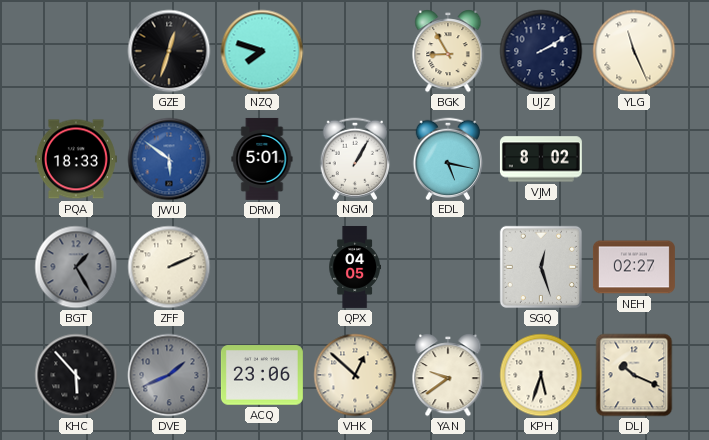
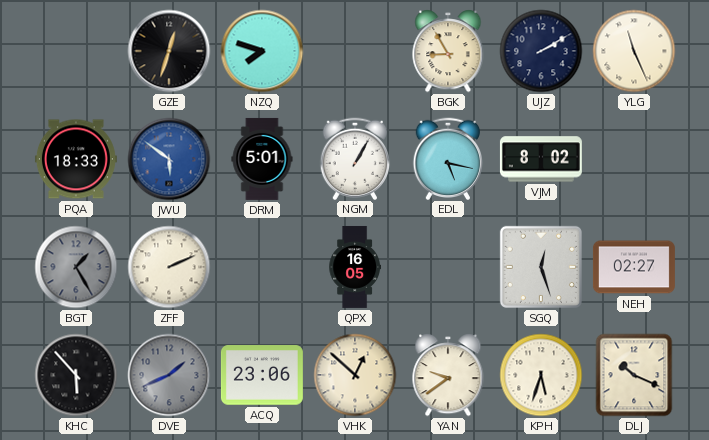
QPX: 04:05 -> 16:05 (354, 267)
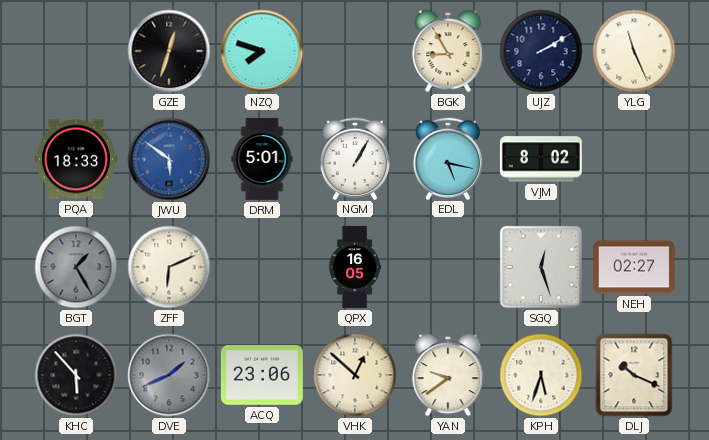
ZFF: 2:11 -> 6:11 (169, 267)
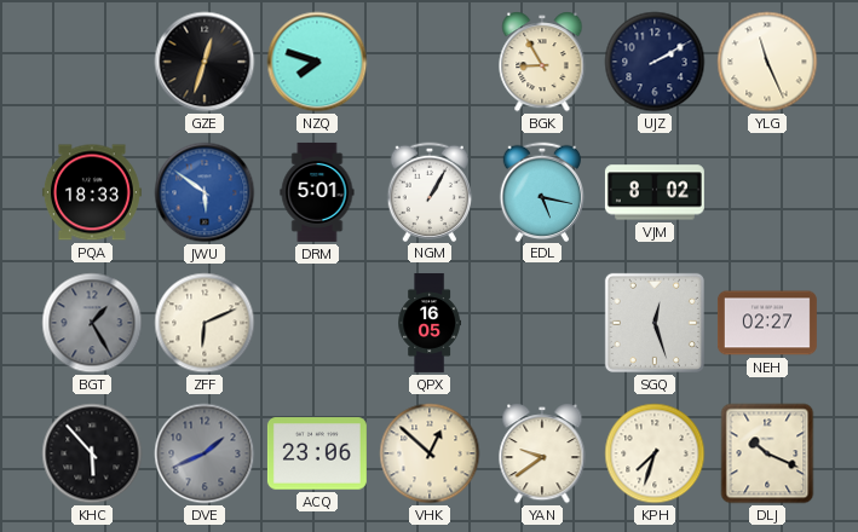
KPH: 5:33 -> 7:33 (655, 453)
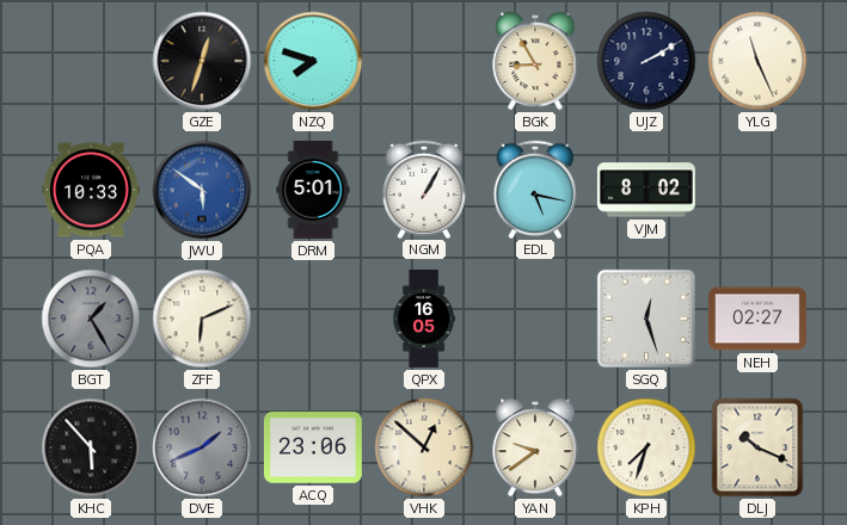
PQA: 18:33 -> 10:33 (91, 190)
